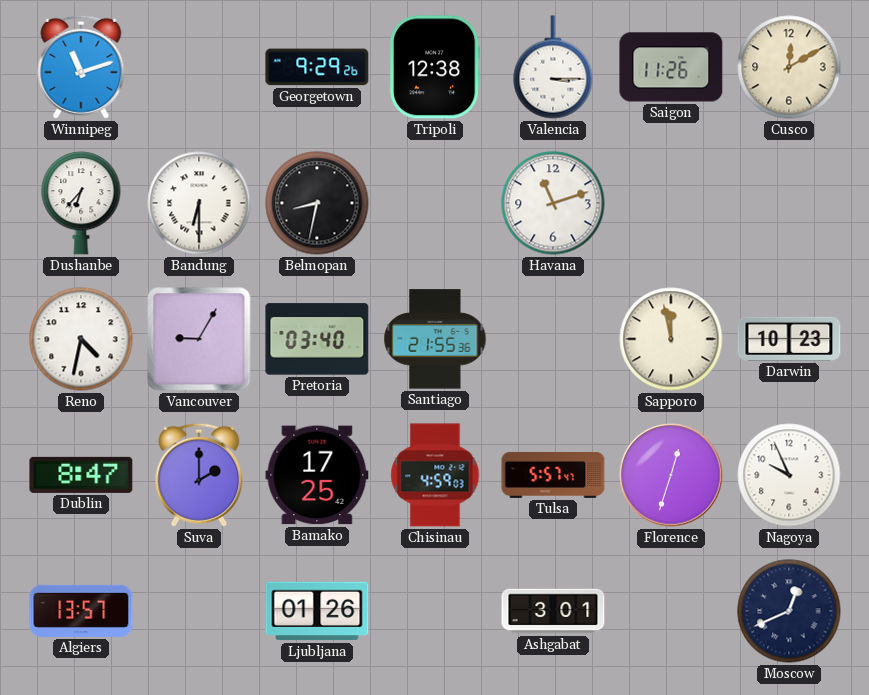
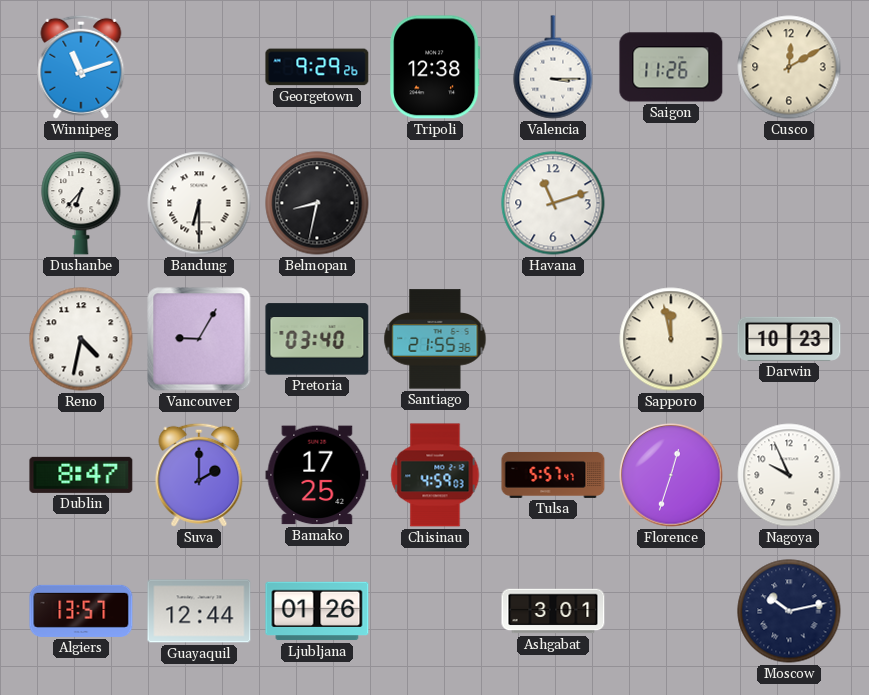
Guayaquil: none -> 12:44 (199, 611)
Moscow: 12:41 -> 10:13 (789, 611)
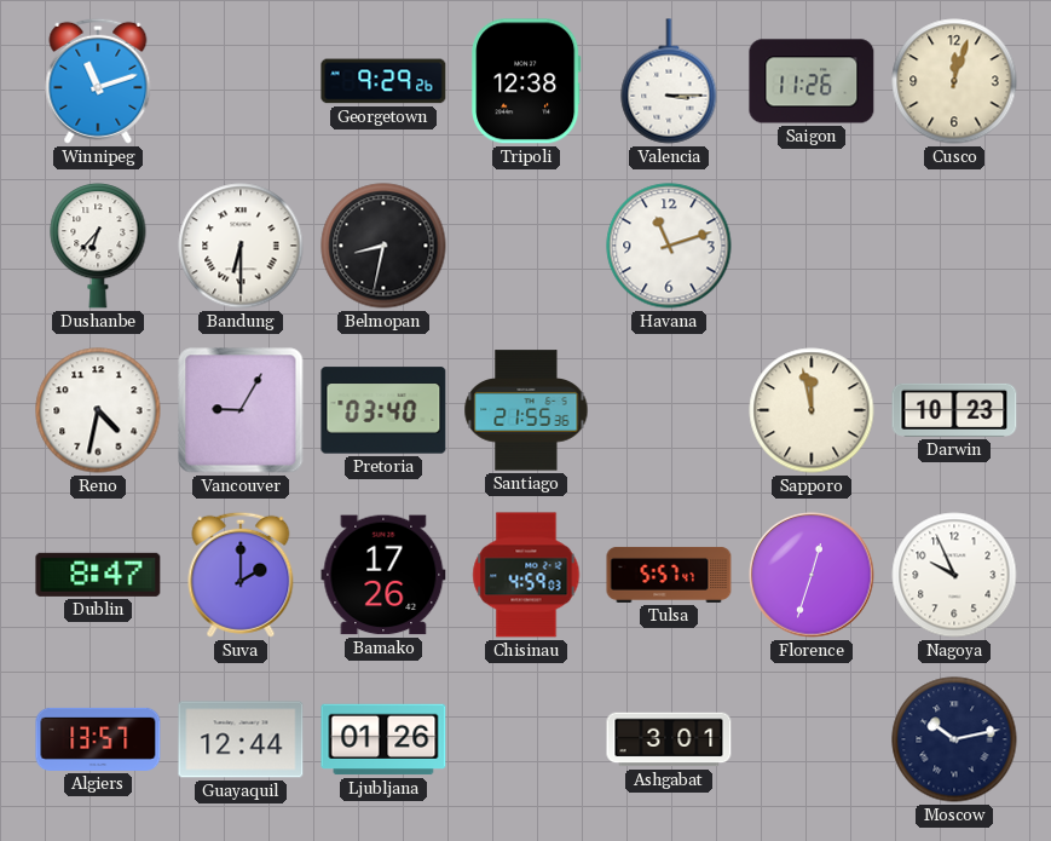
Cusco: 12:10 -> 12:03 (954, 81)
Bamako: 17:25 -> 17:26 (383, 575)
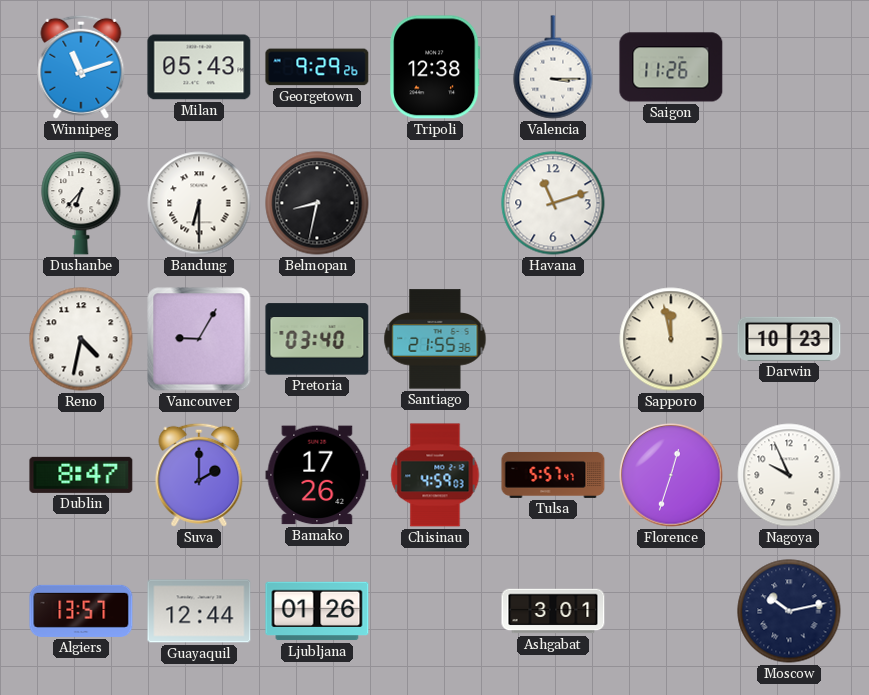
Milan: none -> 05:43 (199, 67)
Cusco: 12:03 -> none (954, 81)
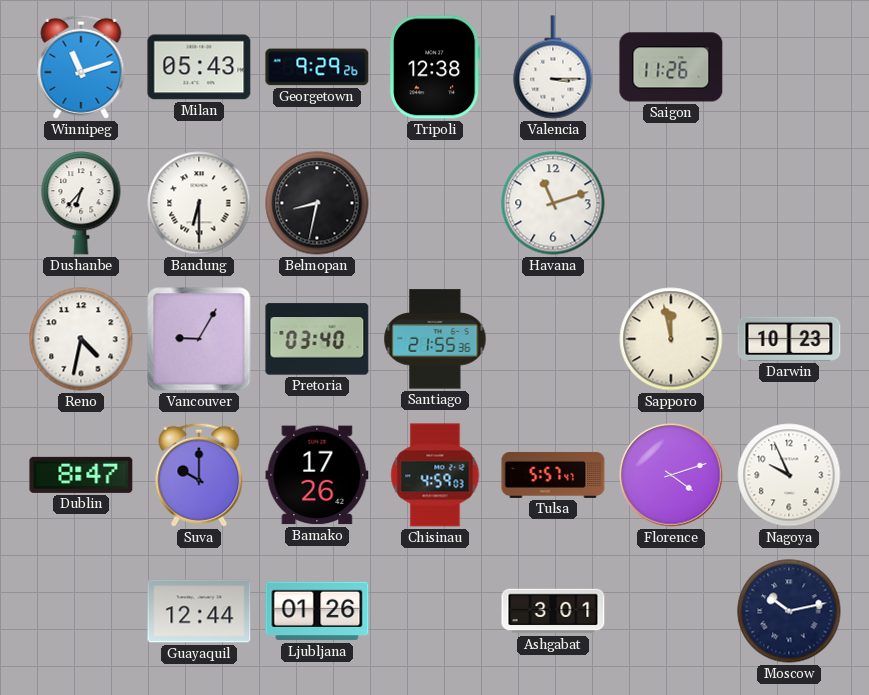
Suva: 2:00 -> 10:00 (199, 475)
Florence: 12:33 -> 4:12 (671, 475)
Algiers: 13:57 -> none (81, 611)
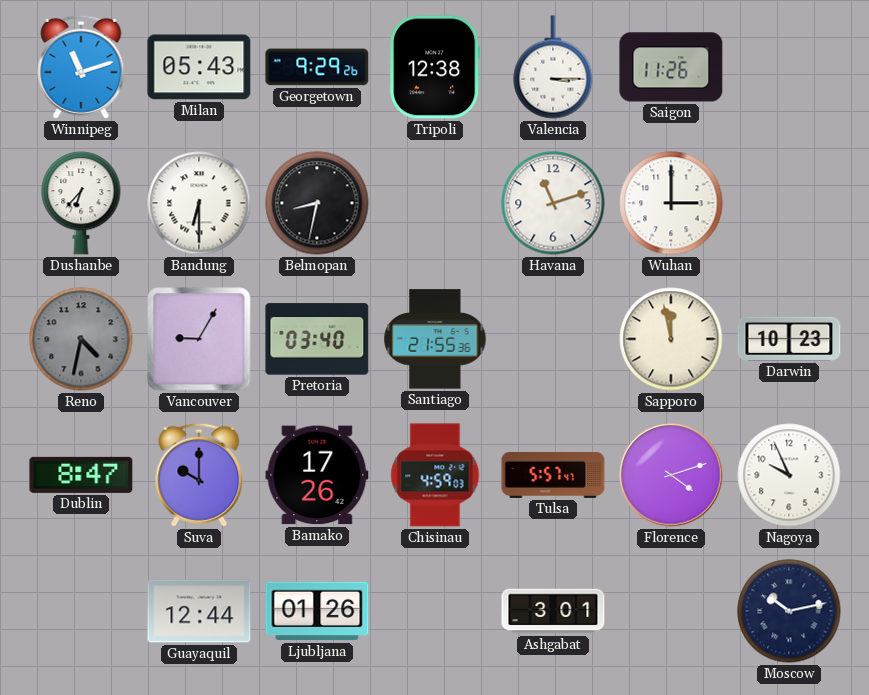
Wuhan: none -> 3:00 (671, 203)
Reno dial: white -> grey (81, 339)
